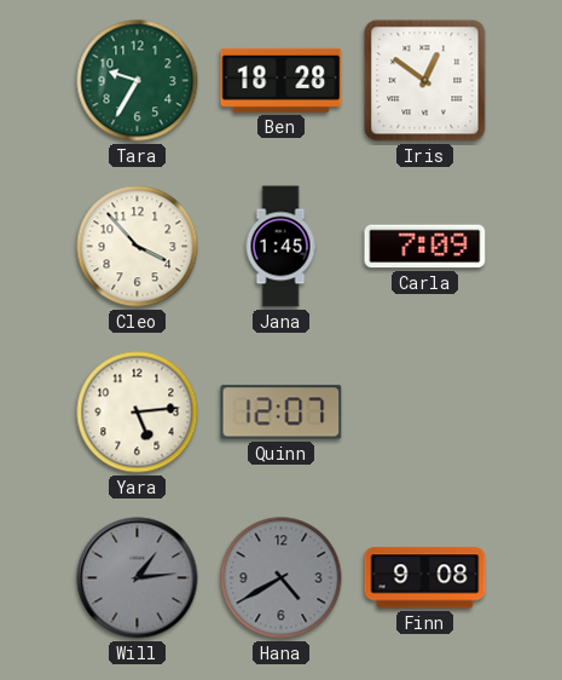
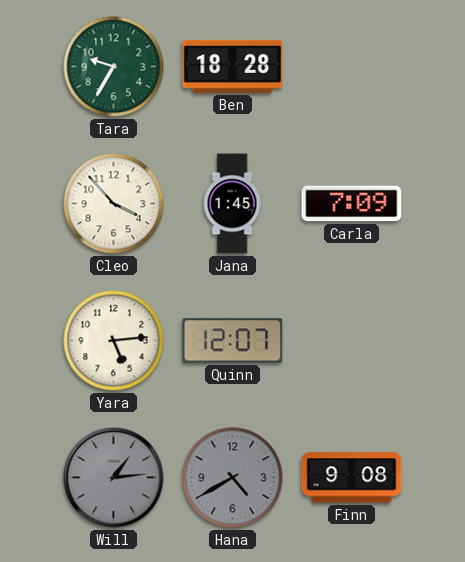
Iris: 12:51 -> none (425, 81)
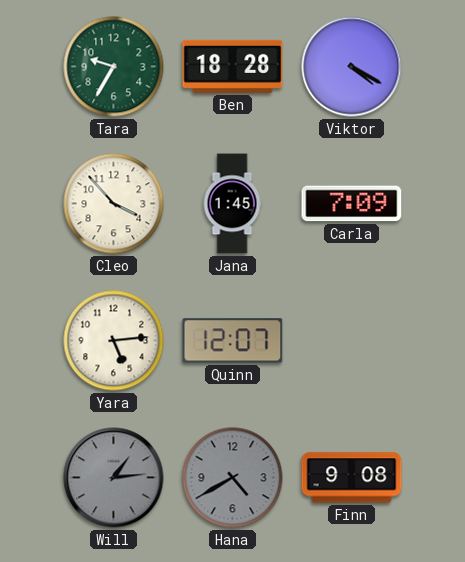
Viktor: none -> 4:20 (352, 67)
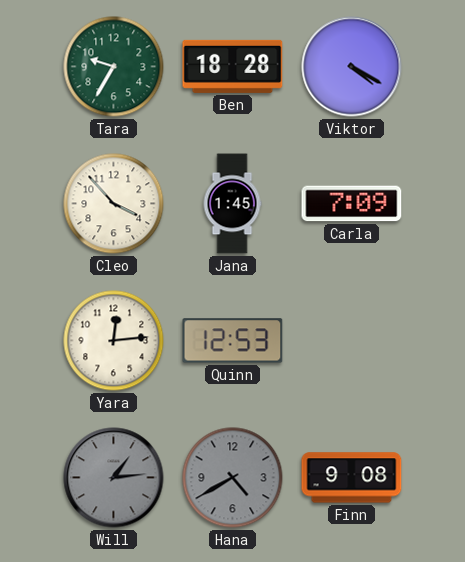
Yara: 5:14 -> 12:14 (114, 341)
Quinn: 12:07 -> 12:53 (233, 341)
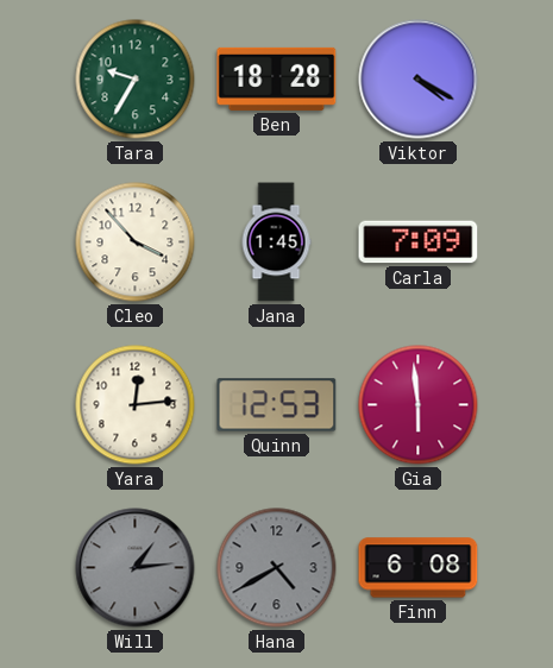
Gia: none -> 5:59 (419, 405)
Finn: 9:08 -> 6:08 (419, 568)
